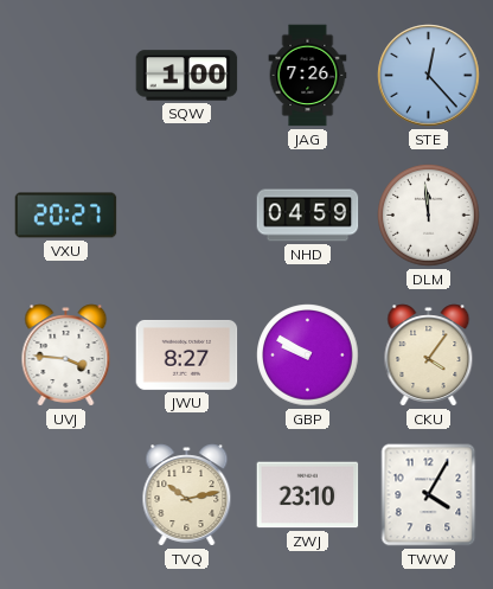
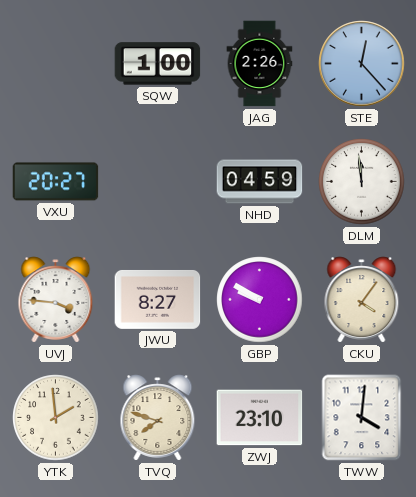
JAG: 7:26 -> 2:26 (260, 64)
YTK: none -> 1:59 (56, 418)
TVQ: 10:13 -> 7:48 (158, 418)
TWW: 4:05 -> 4:01 (362, 418)
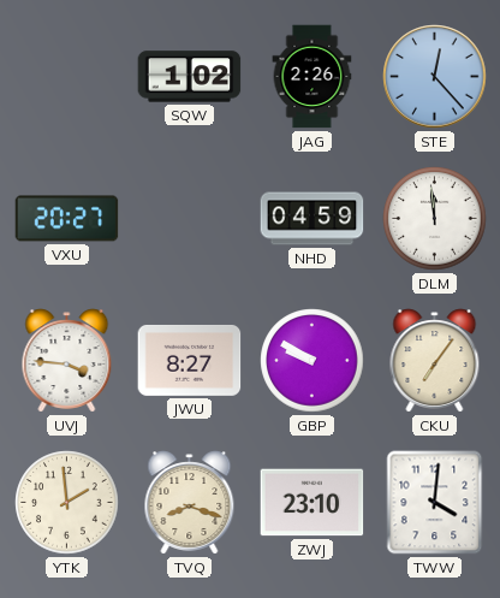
SQW: 1:00 -> 1:02 (190, 77)
CKU: 4:06 -> 7:06 (435, 361)
TVQ: 7:48 -> 8:18 (190, 503)
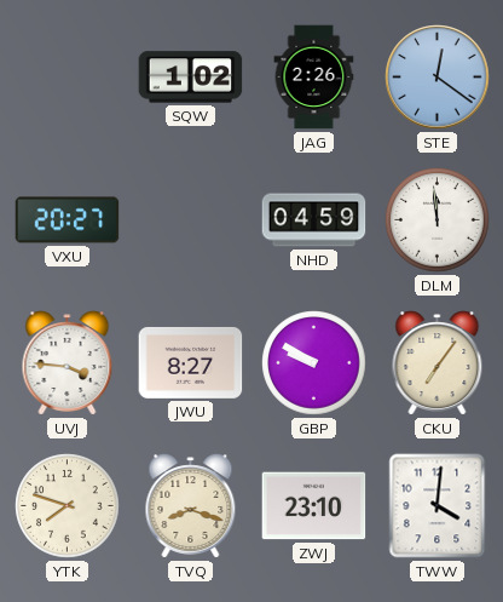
STE: 12:23 -> 12:21 (438, 78)
YTK: 1:59 -> 7:48 (68, 506)
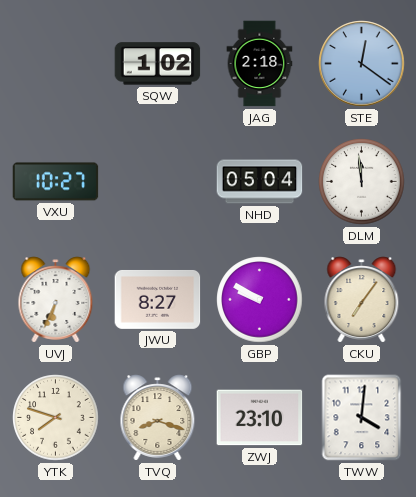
JAG: 2:26 -> 2:18 (260, 64)
VXU: 20:27 -> 10:27 (56, 182)
NHD: 04:59 -> 05:04 (260, 182)
UVJ: 3:46 -> 6:34 (56, 300)
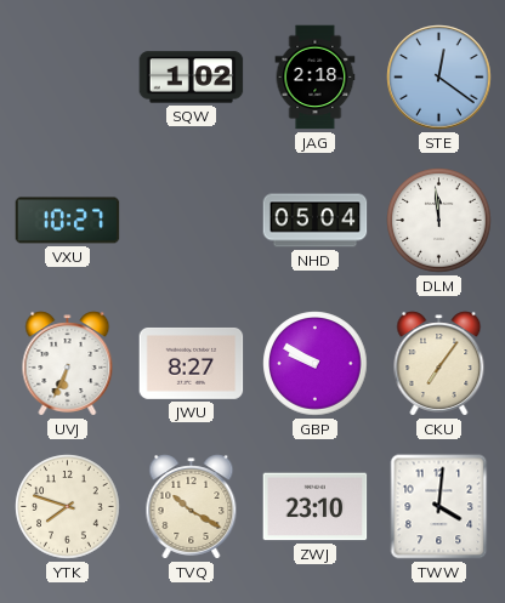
TVQ: 8:18 -> 10:20 (192, 507)
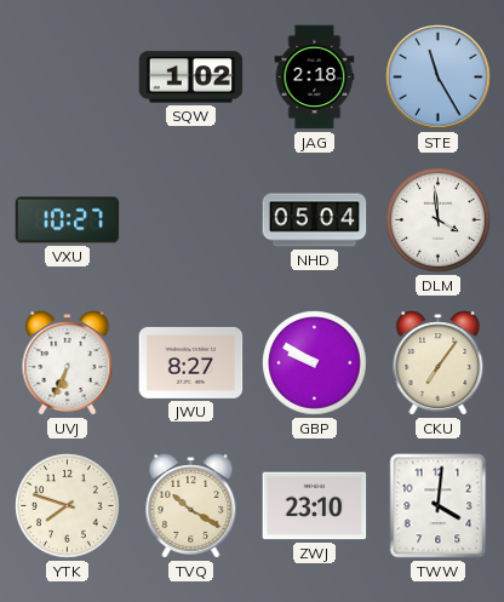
STE: 12:21 -> 11:25 (439, 78)
DLM: 11:59 -> 3:59 (439, 220)
